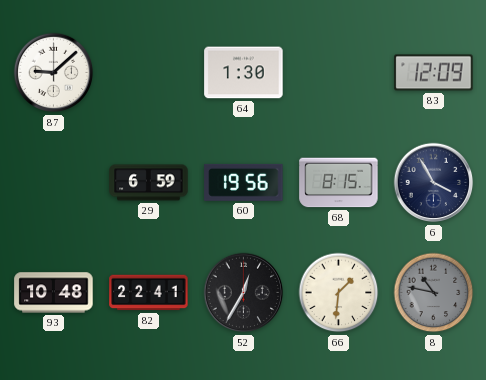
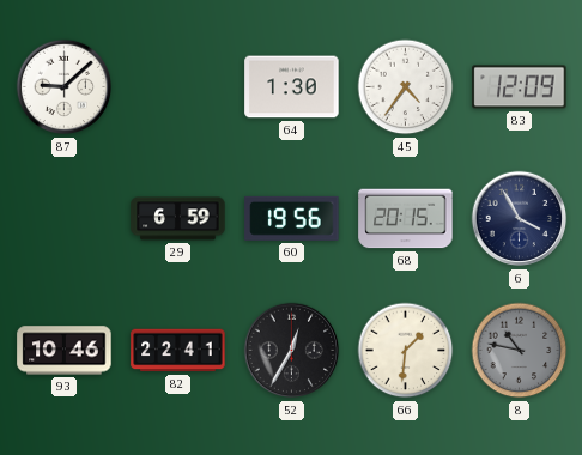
45: none -> 4:36 (406, 87)
68: 8:15 -> 20:15 (406, 219)
93: 10:48 -> 10:46 (65, 351)
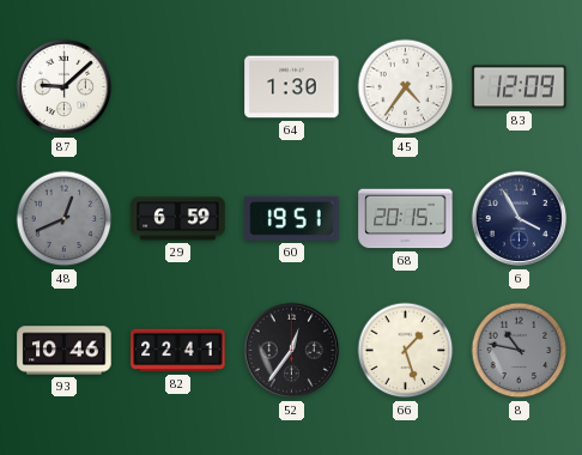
48: none -> 12:41 (65, 219)
60: 19:56 -> 19:51 (292, 218)
52: 12:35 -> 12:36 (292, 351)
66: 1:31 -> 1:27 (406, 351)
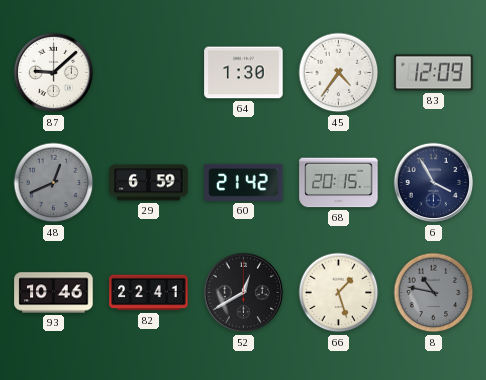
60: 19:51 -> 21:42 (244, 182)
52: 12:36 -> 12:40 (244, 293)
